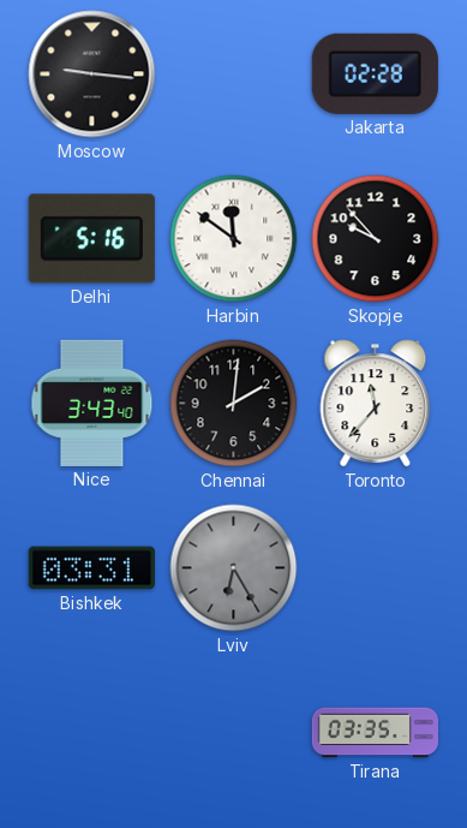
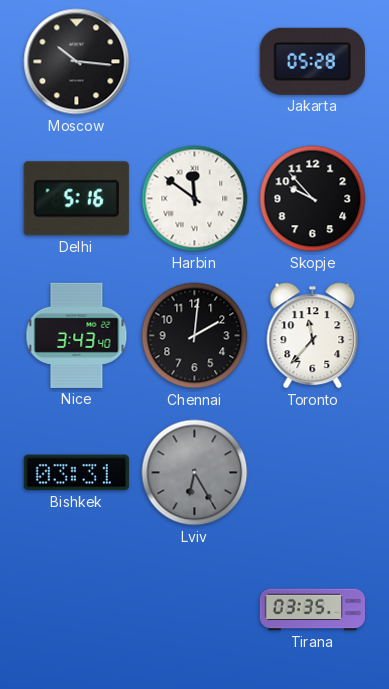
Moscow: 9:16 -> 10:16 (77, 62)
Jakarta: 02:28 -> 05:28 (312, 61)
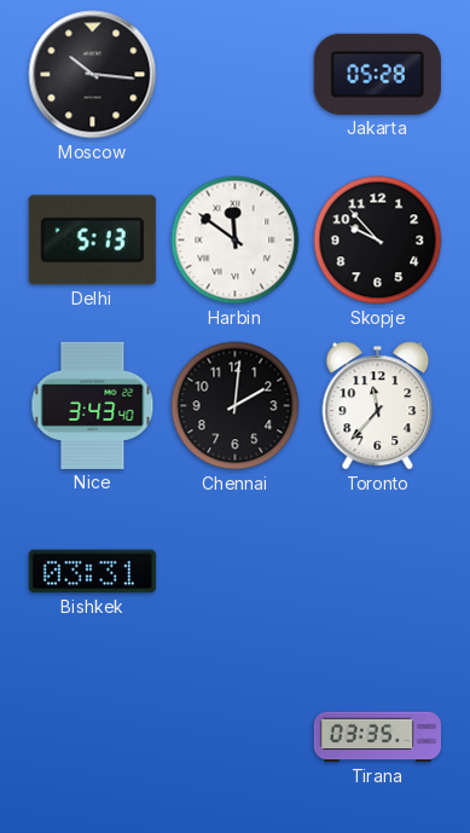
Delhi: 5:16 -> 5:13 (92, 241)
Lviv: 6:25 -> none (195, 473)
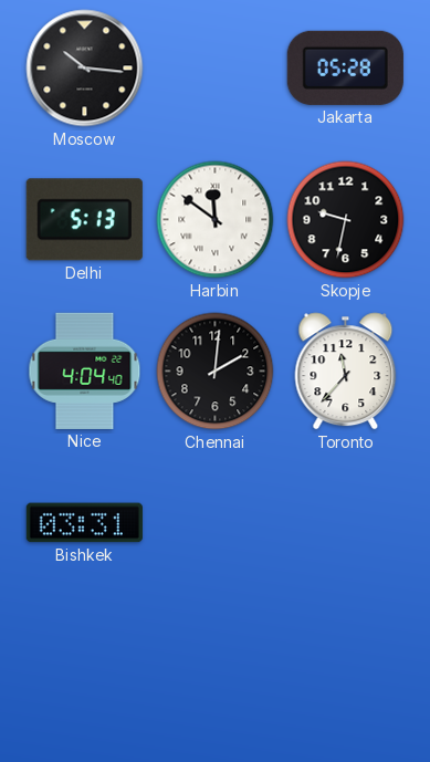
Skopje: 9:53 -> 9:32 (346, 220)
Nice: 3:43 -> 4:04 (85, 370)
Tirana: 03:35 -> none (377, 737)
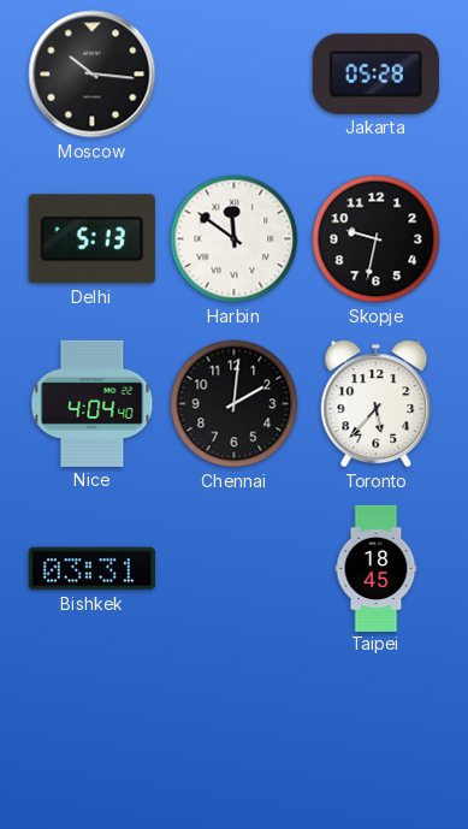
Toronto: 11:37 -> 5:37 (377, 404)
Taipei: none -> 18:45 (377, 568)
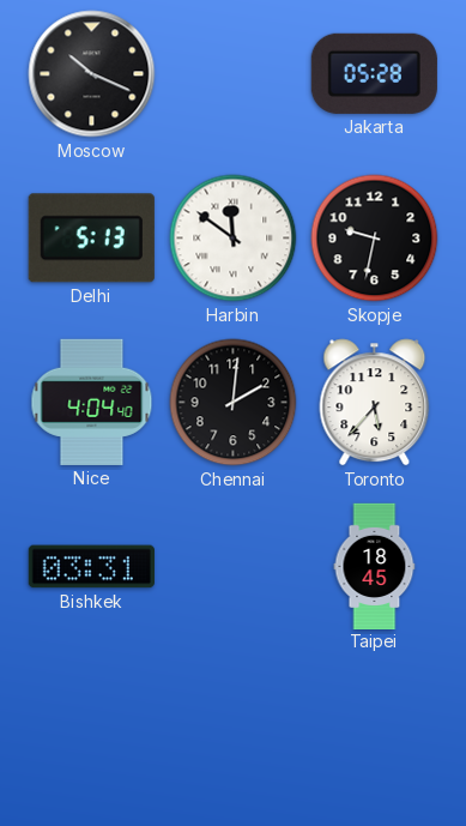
Moscow: 10:16 -> 10:19 (92, 74)
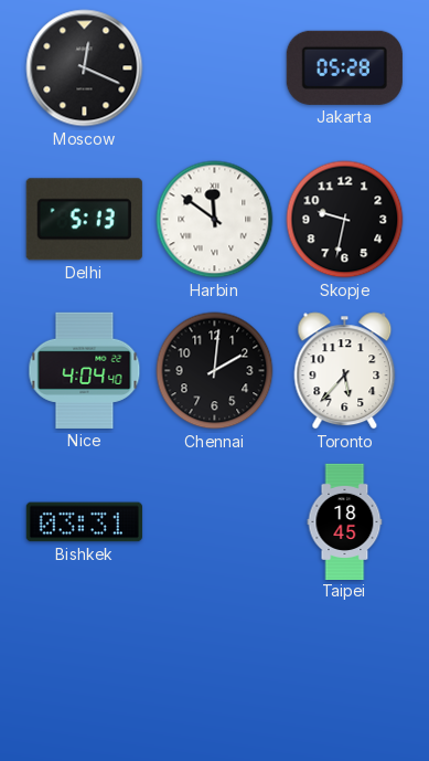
Moscow: 10:19 -> 12:19 (85, 68)
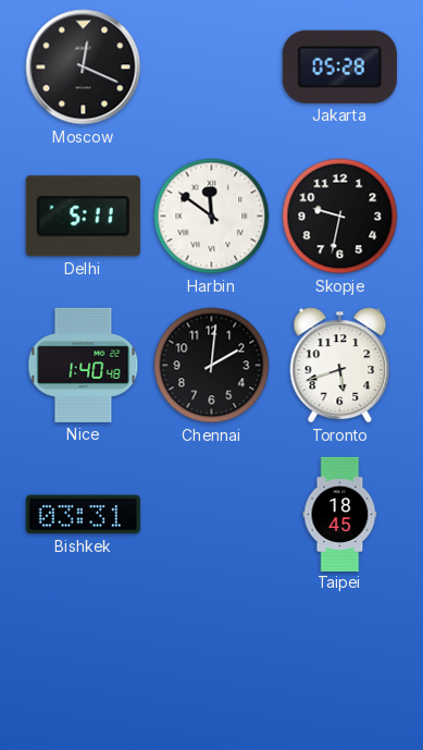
Delhi: 5:13 -> 5:11 (83, 217)
Nice: 4:04 -> 1:40 (84, 365)
Toronto: 5:37 -> 5:42 (340, 366)
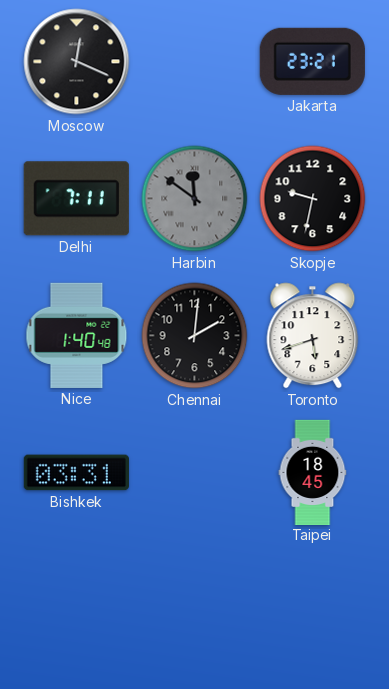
Jakarta: 05:28 -> 23:21 (312, 61)
Delhi: 5:11 -> 7:11 (76, 199)
Harbin dial: white -> grey (195, 199)
